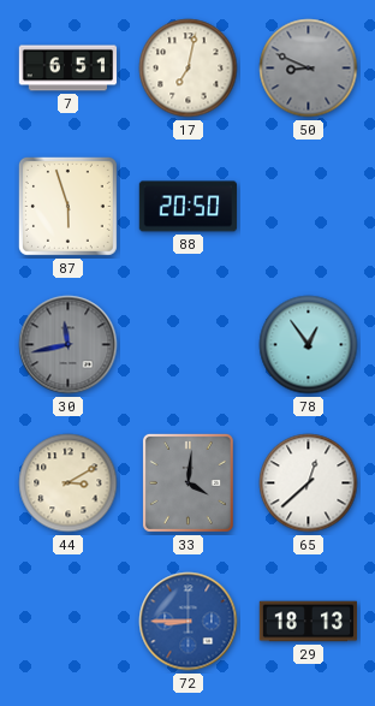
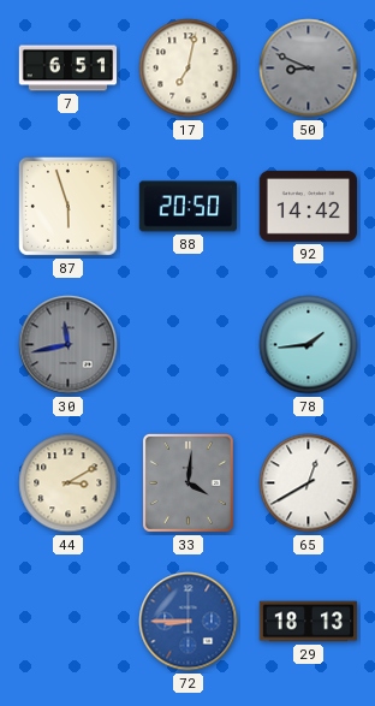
92: none -> 14:42 (308, 206)
78: 12:54 -> 1:44 (309, 345)
65: 12:38 -> 12:40 (309, 483)
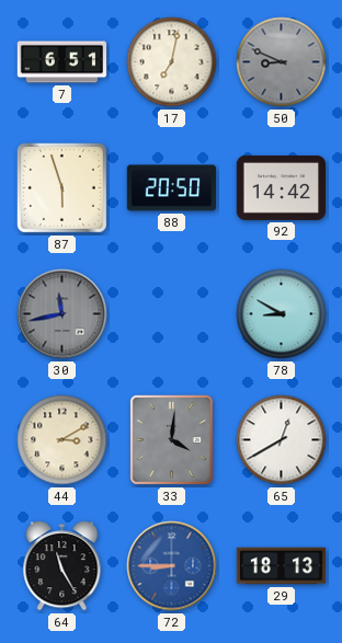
78: 1:44 -> 8:50 (282, 314)
64: none -> 11:25 (62, 566)
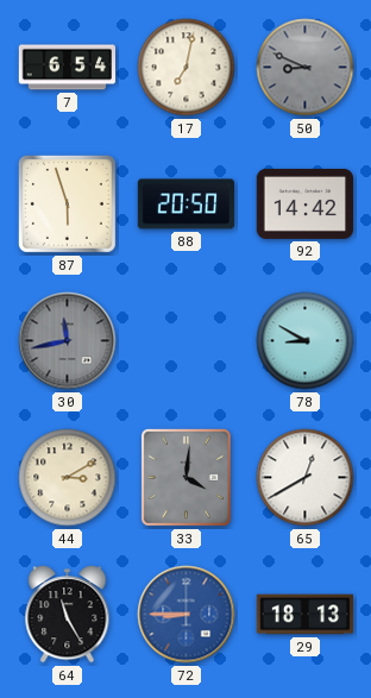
7: 6:51 -> 6:54 (68, 68)
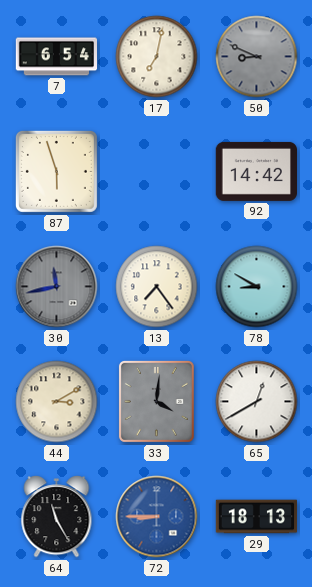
88: 20:50 -> none (187, 205)
13: none -> 7:24 (157, 287)
